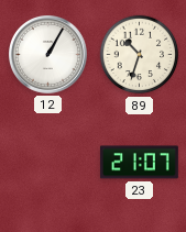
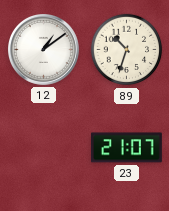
12: 1:05 -> 1:09 (44, 50)
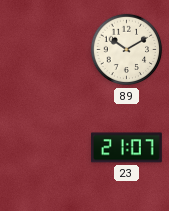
12: 1:09 -> none (44, 50)
89: 10:33 -> 10:10 (127, 50)
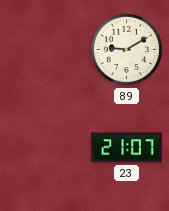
89: 10:10 -> 9:10 (127, 50)
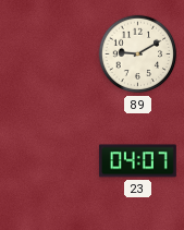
23: 21:07 -> 04:07 (138, 161)
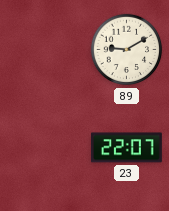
23: 04:07 -> 22:07 (127, 148)
